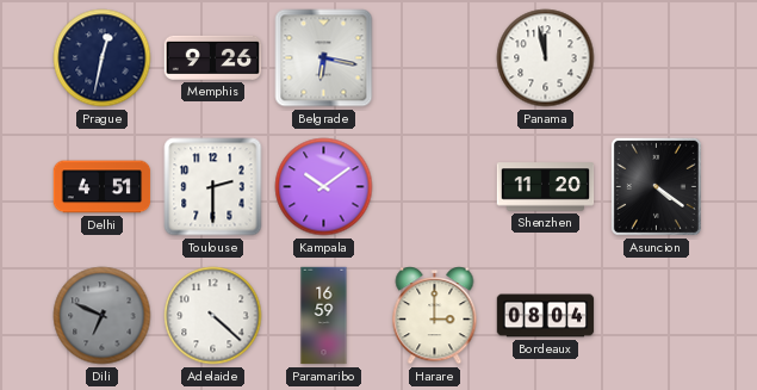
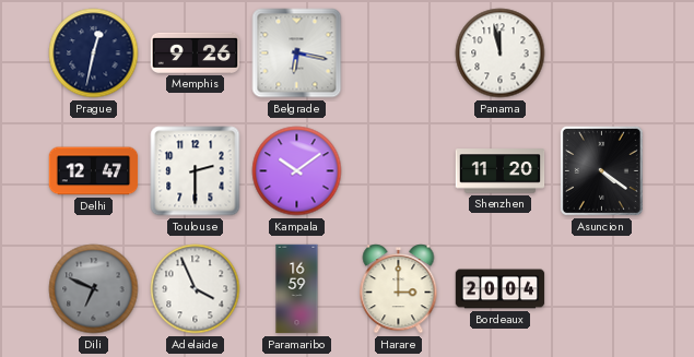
Delhi: 4:51 -> 12:47 (94, 171)
Adelaide: 4:22 -> 3:56 (196, 289)
Bordeaux: 08:04 -> 20:04 (501, 289)
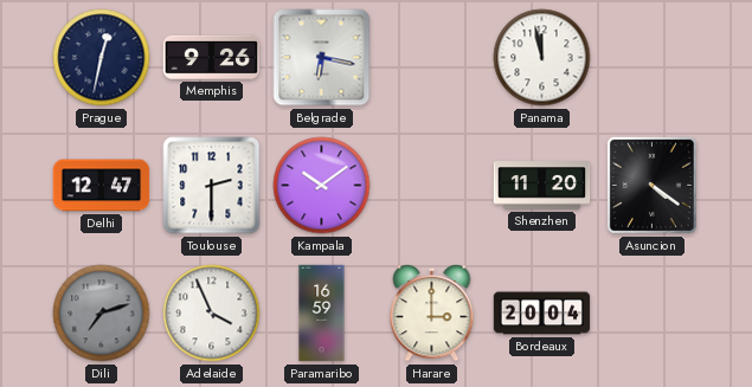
Dili: 6:49 -> 7:12 (102, 314)
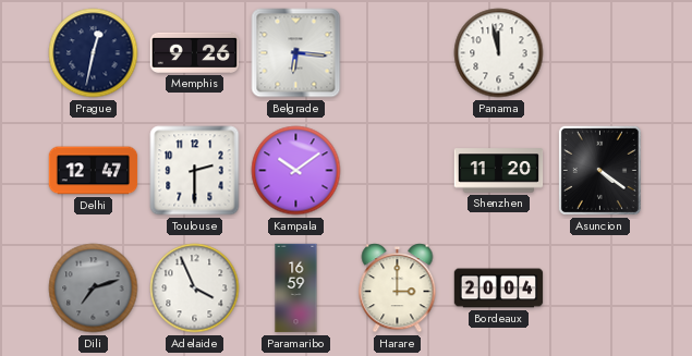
Belgrade: 6:17 -> 6:16 (296, 53)
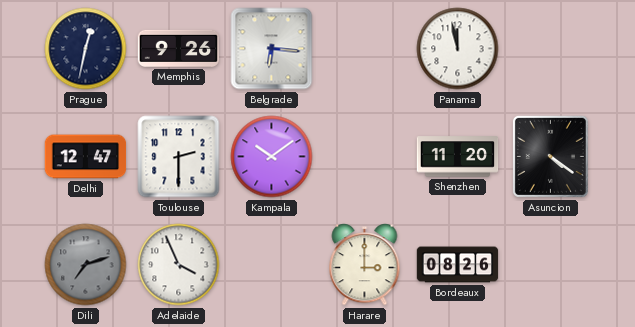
Paramaribo: 16:59 -> none (296, 289)
Bordeaux: 20:04 -> 08:26 (458, 265)
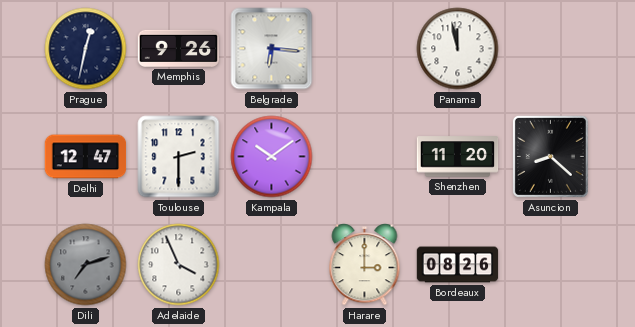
Asuncion: 4:21 -> 8:22 (550, 156)
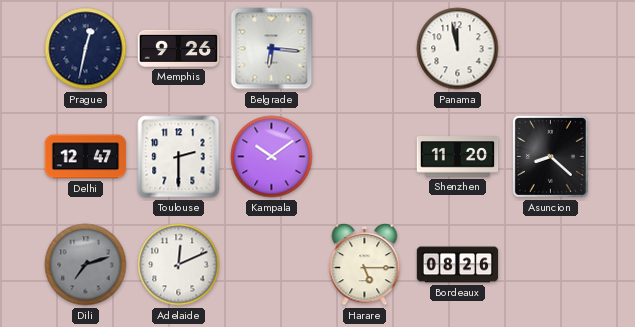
Adelaide: 3:56 -> 12:11 (179, 265)
Harare: 3:00 -> 5:15 (365, 265)
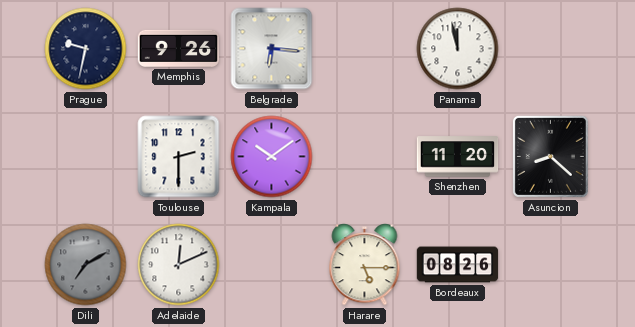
Prague: 12:32 -> 9:32 (86, 49)
Delhi: 12:47 -> none (86, 157)
Dili: 7:12 -> 7:10 (86, 265)
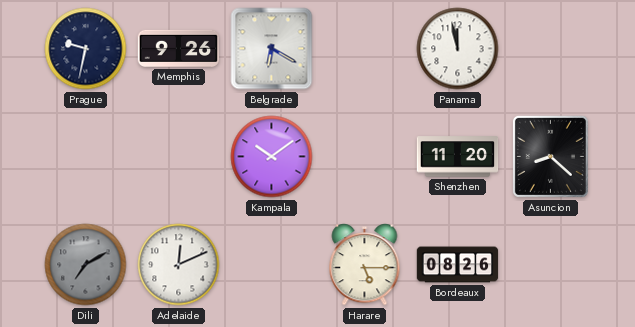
Belgrade: 6:16 -> 6:20 (272, 49)
Toulouse: 2:30 -> none (179, 157)
